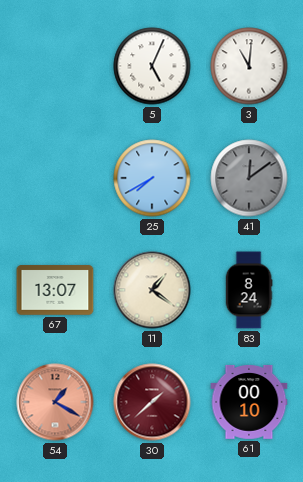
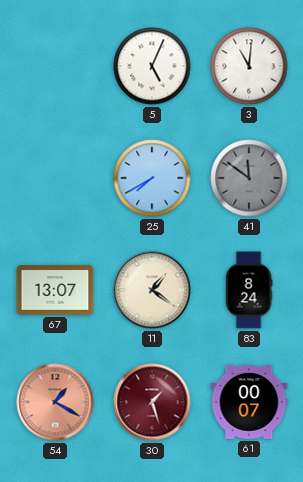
41: 12:09 -> 11:51 (249, 178)
30: 1:38 -> 1:27 (152, 402)
61: 00:10 -> 00:07 (249, 402)
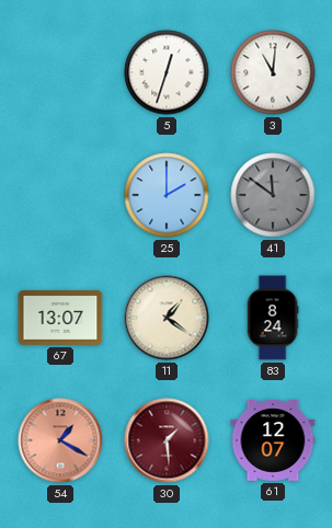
5: 5:04 -> 12:33 (167, 72)
25: 7:40 -> 2:00 (167, 195)
30: 1:27 -> 1:29 (167, 440)
61: 00:07 -> 12:07 (273, 440)
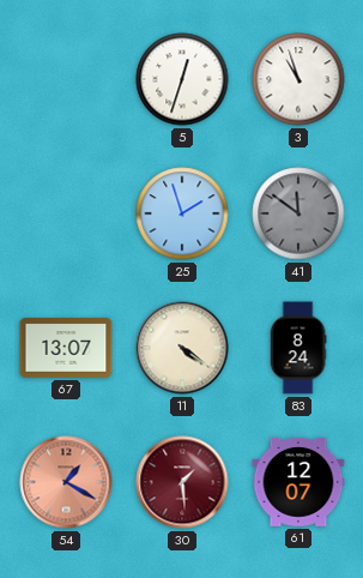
3: 11:01 -> 10:57 (298, 79)
25: 2:00 -> 1:57 (182, 213)
11: 1:21 -> 4:21 (182, 348)
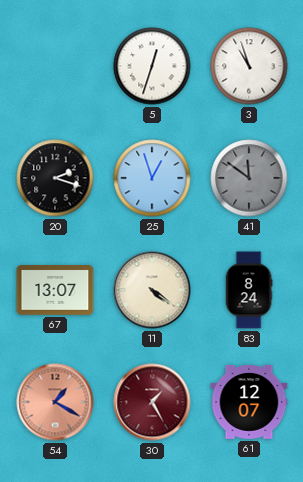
20: none -> 2:18 (55, 178)
25: 1:57 -> 12:57 (152, 178)
30: 1:29 -> 1:25 (152, 402)
